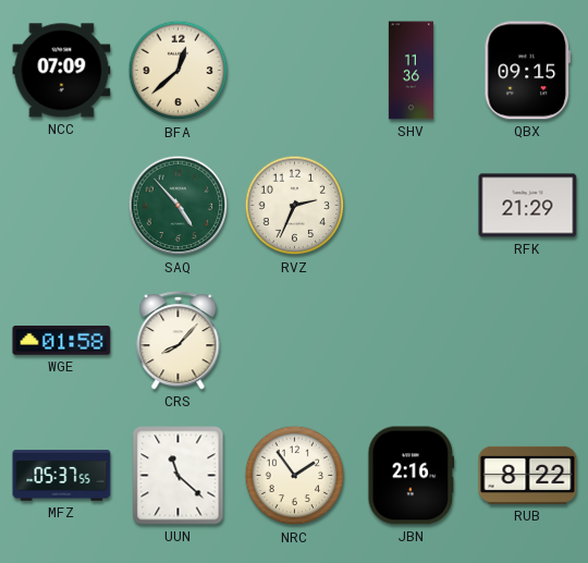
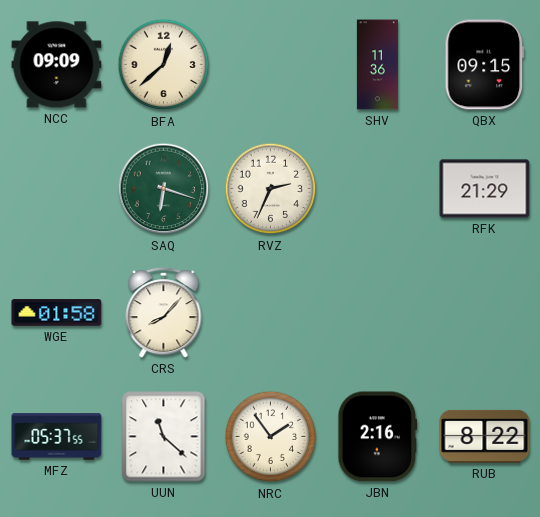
NCC: 07:09 -> 09:09 (57, 65)
SAQ: 4:53 -> 6:18 (164, 189)
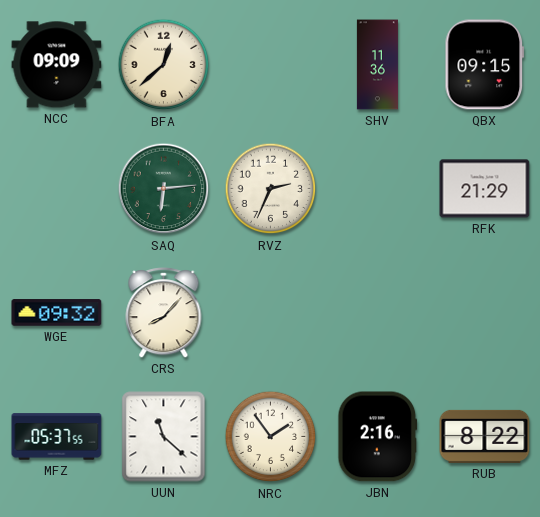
SAQ: 6:18 -> 6:14 (164, 189)
WGE: 01:58 -> 09:32 (57, 313)
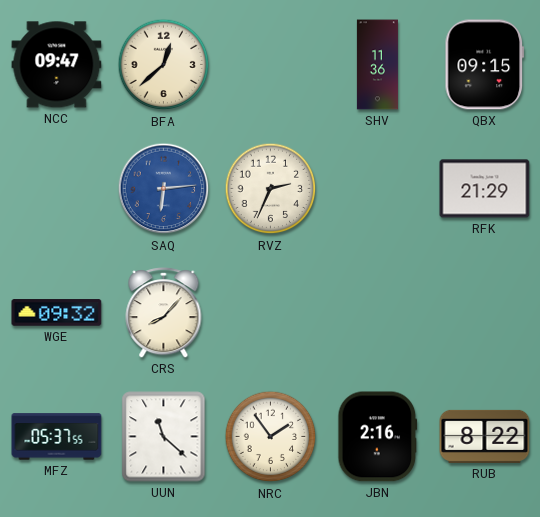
NCC: 09:09 -> 09:47 (57, 65)
SAQ dial: green -> blue (164, 189)
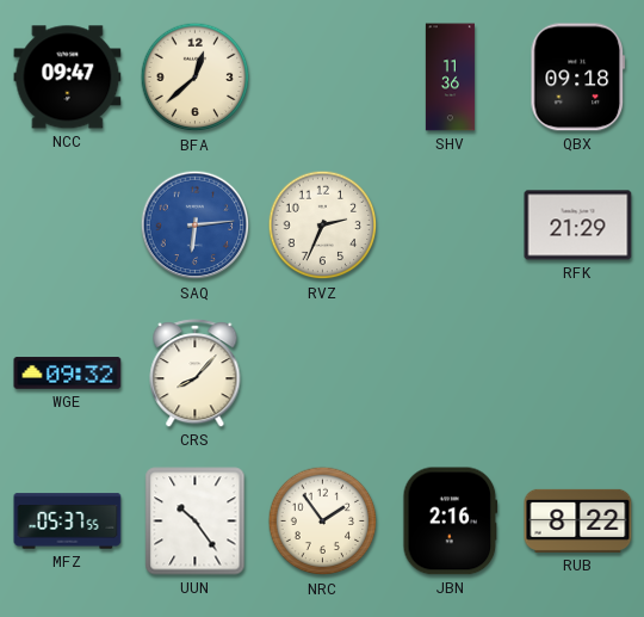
QBX: 09:15 -> 09:18 (578, 78)
UUN: 11:22 -> 10:24 (196, 522)
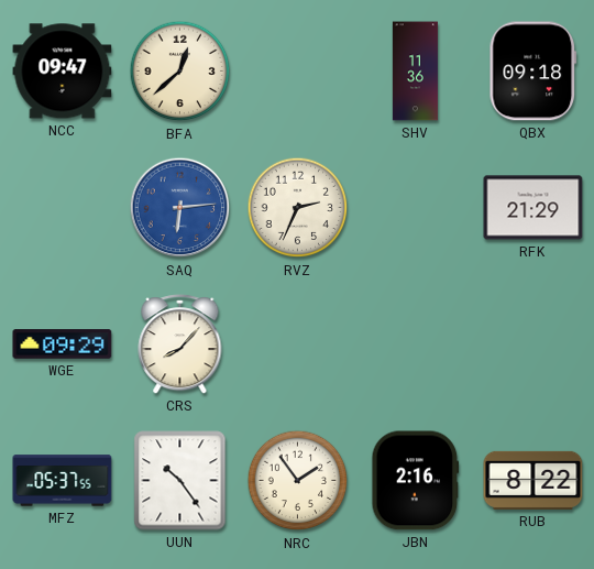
WGE: 09:32 -> 09:29 (63, 344)
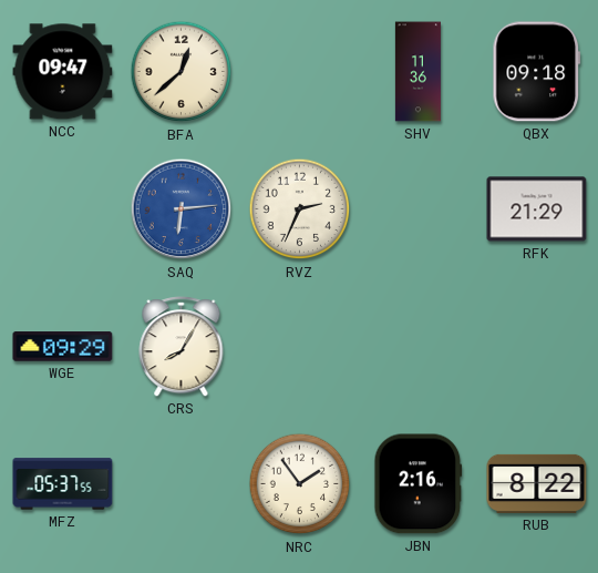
CRS: 8:07 -> 8:05 (182, 347)
UUN: 10:24 -> none (180, 481)
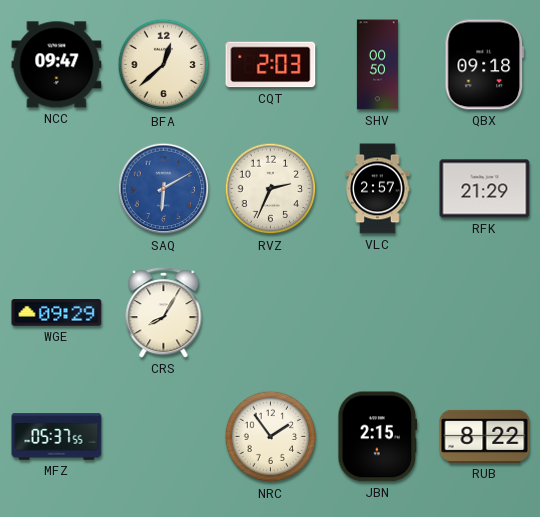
CQT: none -> 2:03 (271, 65)
SHV: 11:36 -> 00:50 (377, 65)
SAQ: 6:14 -> 6:10 (164, 189)
VLC: none -> 2:57 (378, 189)
JBN: 2:16 -> 2:15 (378, 437)
